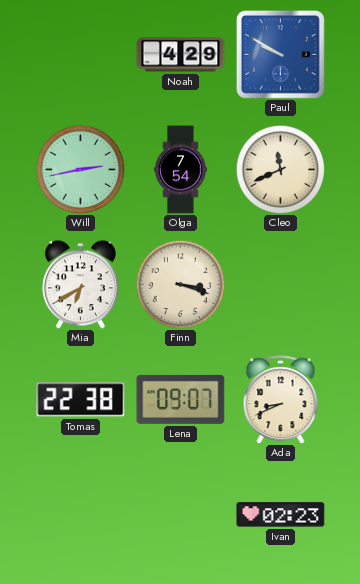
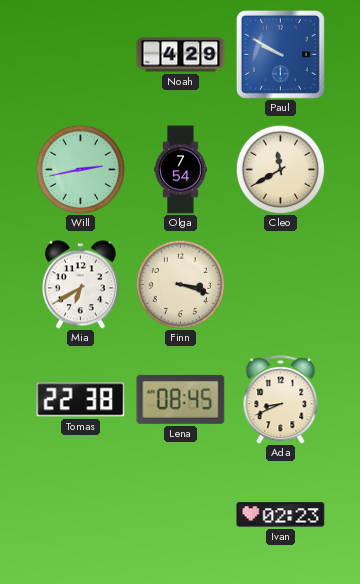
Cleo: 11:41 -> 11:40 (280, 169)
Lena: 09:07 -> 08:45 (181, 399)
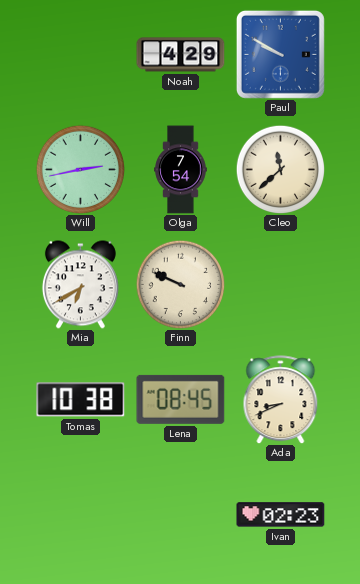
Cleo: 11:40 -> 11:38 (280, 169)
Finn: 3:18 -> 9:49 (180, 284)
Tomas: 22:38 -> 10:38 (81, 400)
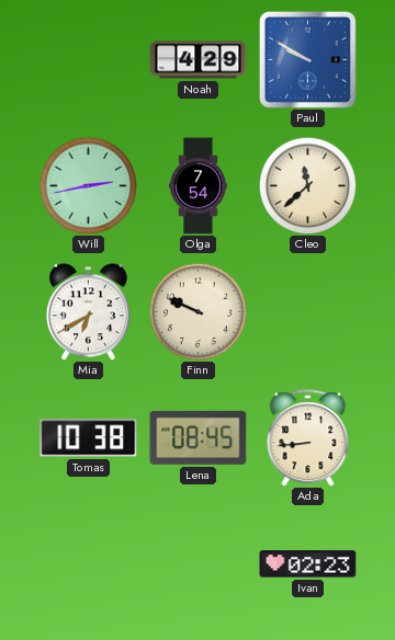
Ada: 8:41 -> 8:44 (308, 438)
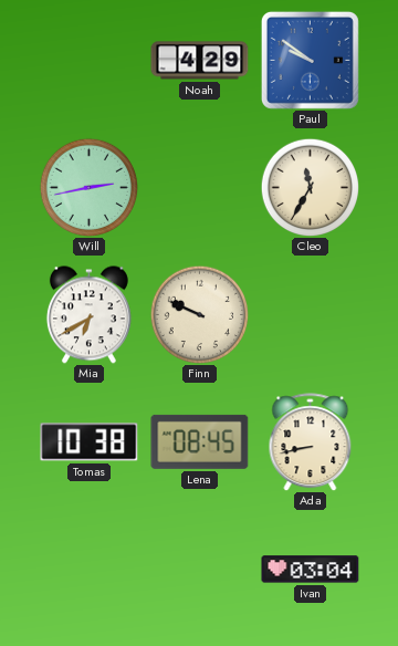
Paul: 9:50 -> 9:51 (310, 60)
Olga: 7:54 -> none (199, 186)
Cleo: 11:38 -> 11:35 (310, 187)
Ada: 8:44 -> 8:43 (311, 442)
Ivan: 02:23 -> 03:04 (311, 570)
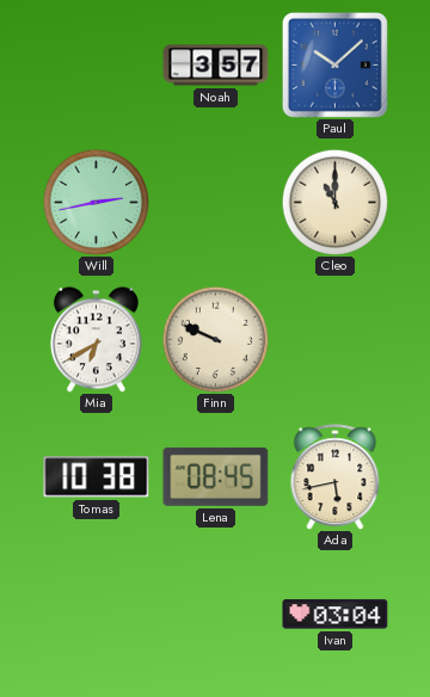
Noah: 4:29 -> 3:57 (216, 66)
Paul: 9:51 -> 10:08 (334, 64)
Cleo: 11:35 -> 11:00 (334, 202)
Ada: 8:43 -> 5:43 (336, 477)
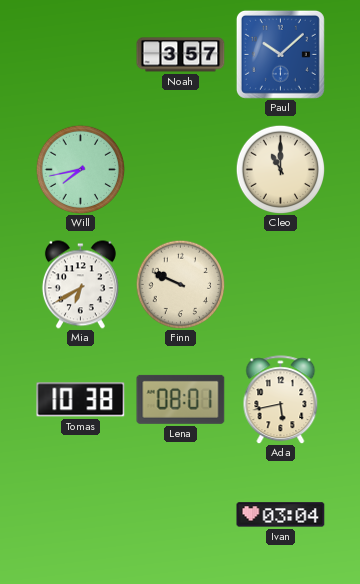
Will: 2:43 -> 7:43 (80, 169)
Lena: 08:45 -> 08:01 (181, 399)
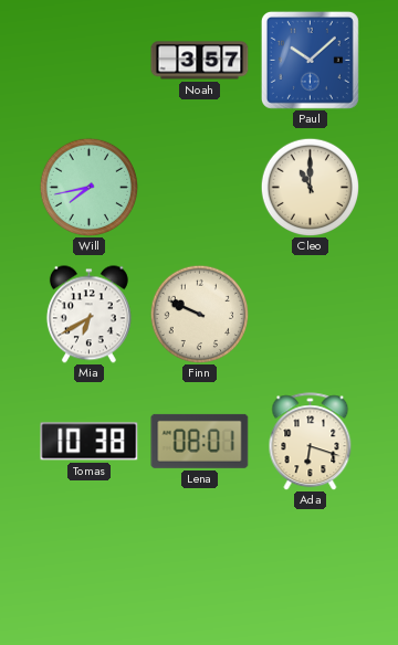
Ada: 5:43 -> 6:18 (311, 442)
Ivan: 03:04 -> none (281, 515)
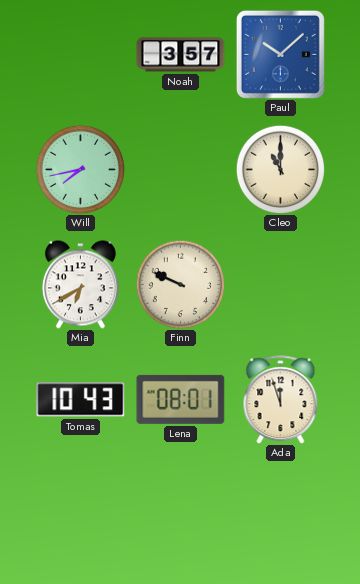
Tomas: 10:38 -> 10:43 (81, 400)
Ada: 6:18 -> 11:57 (281, 400)
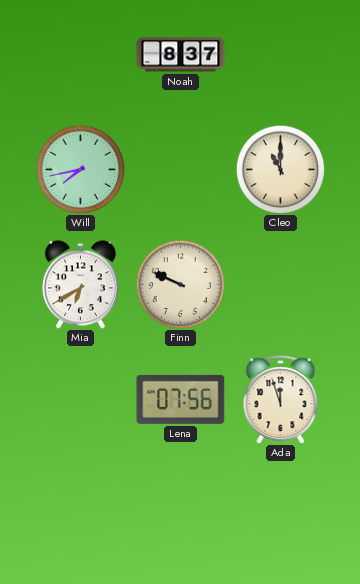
Noah: 3:57 -> 8:37 (181, 55)
Paul: 10:08 -> none (280, 54)
Tomas: 10:43 -> none (81, 400)
Lena: 08:01 -> 07:56 (181, 399)
